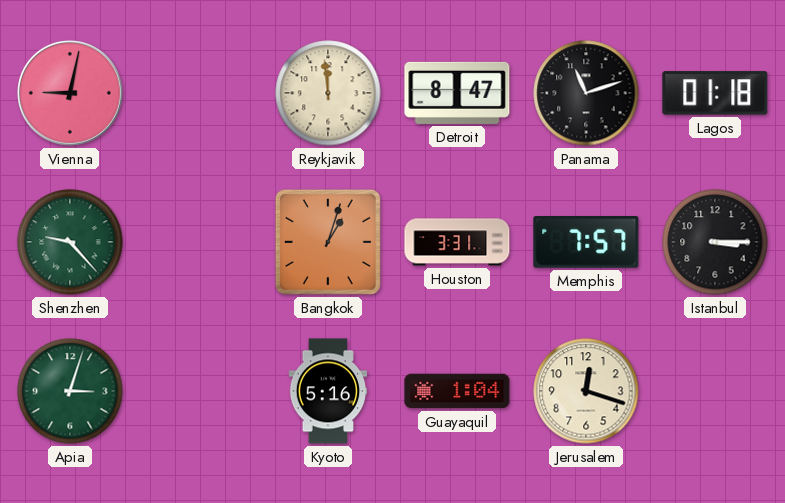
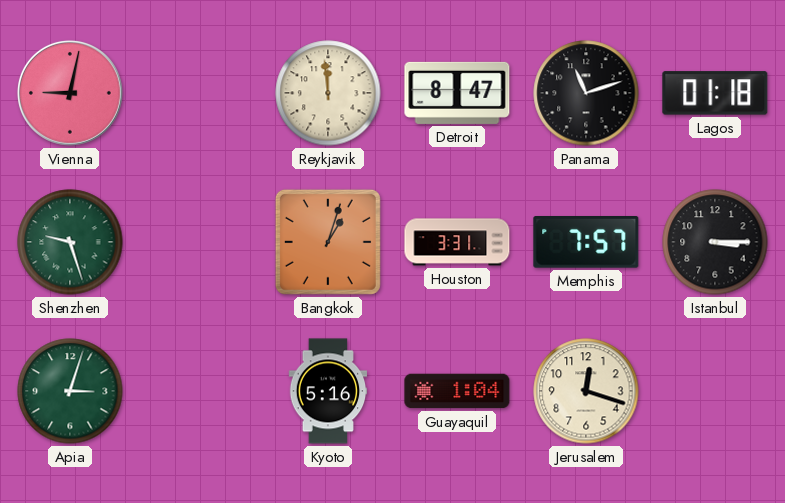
Shenzhen: 9:23 -> 9:27 (70, 242)
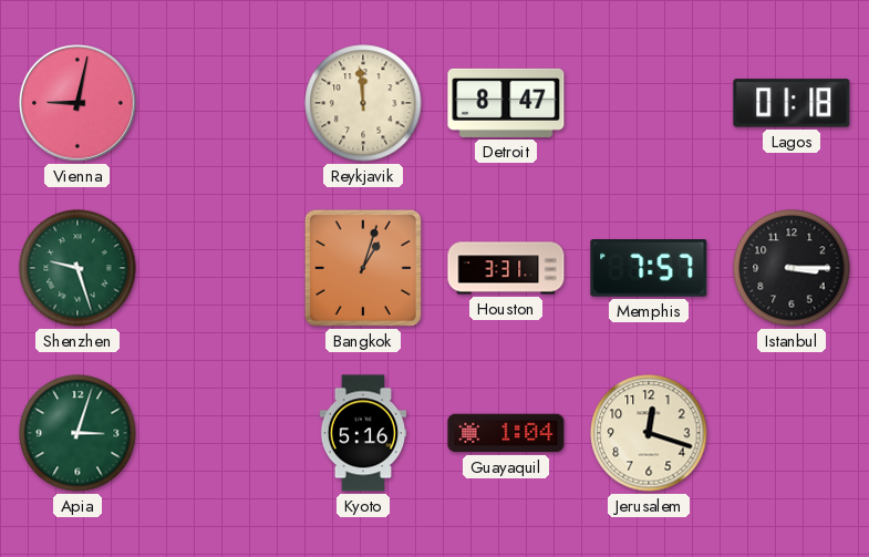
Panama: 11:12 -> none (586, 93)
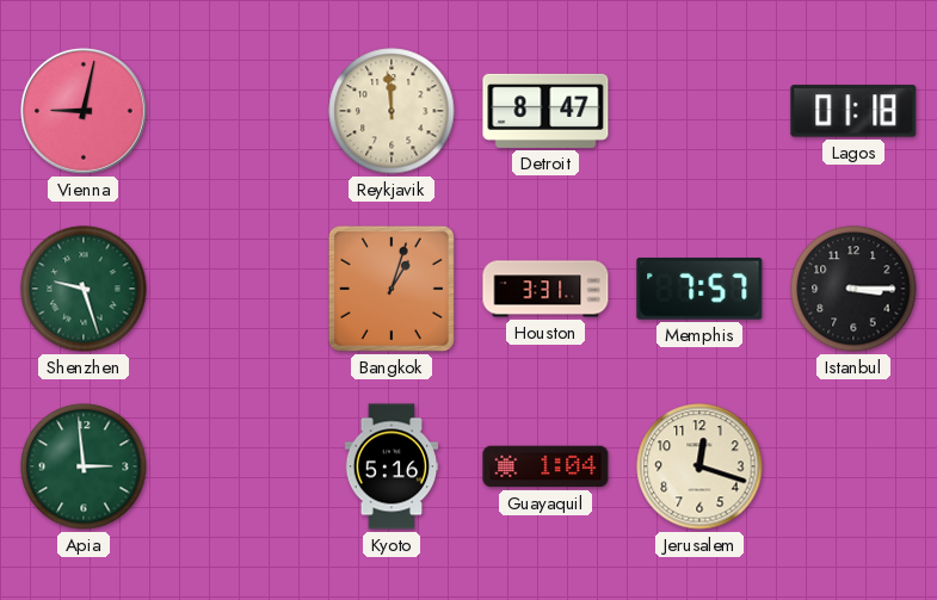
Apia: 3:03 -> 2:59 (84, 466)
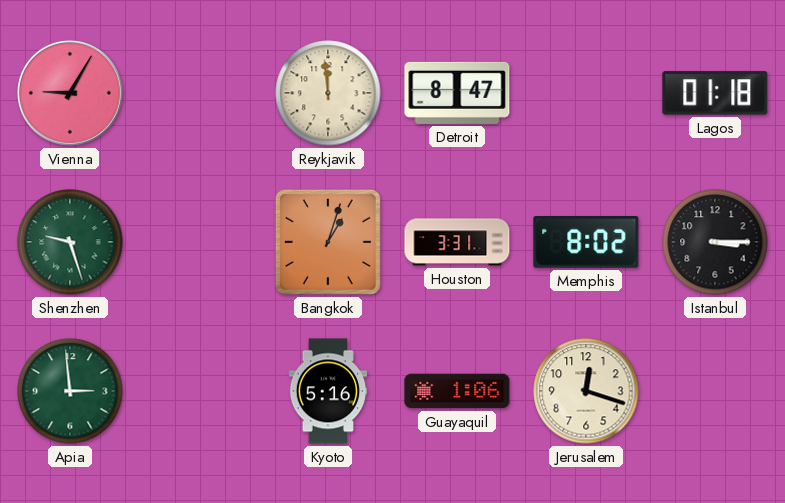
Vienna: 9:02 -> 9:05 (70, 93)
Memphis: 7:57 -> 8:02 (586, 243)
Guayaquil: 1:04 -> 1:06 (457, 391)
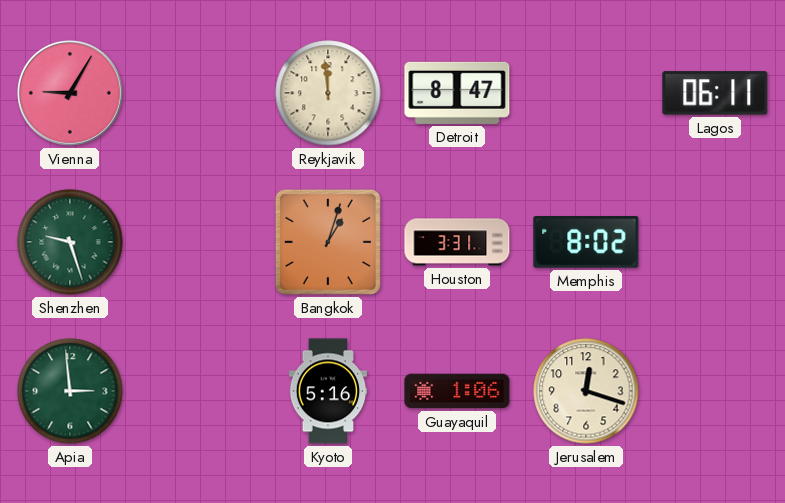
Lagos: 01:18 -> 06:11 (715, 93)
Istanbul: 3:15 -> none (715, 242)
